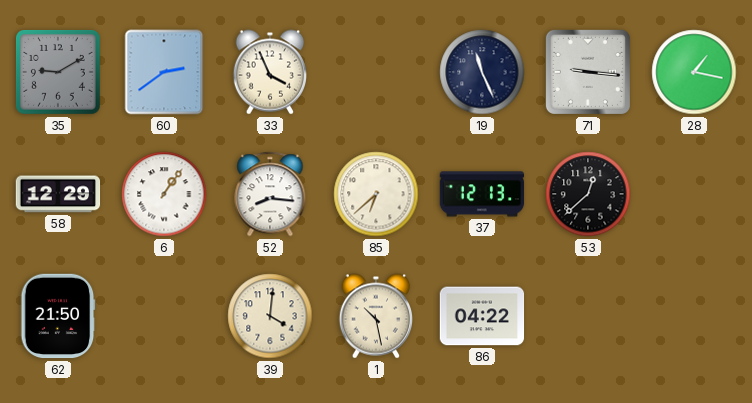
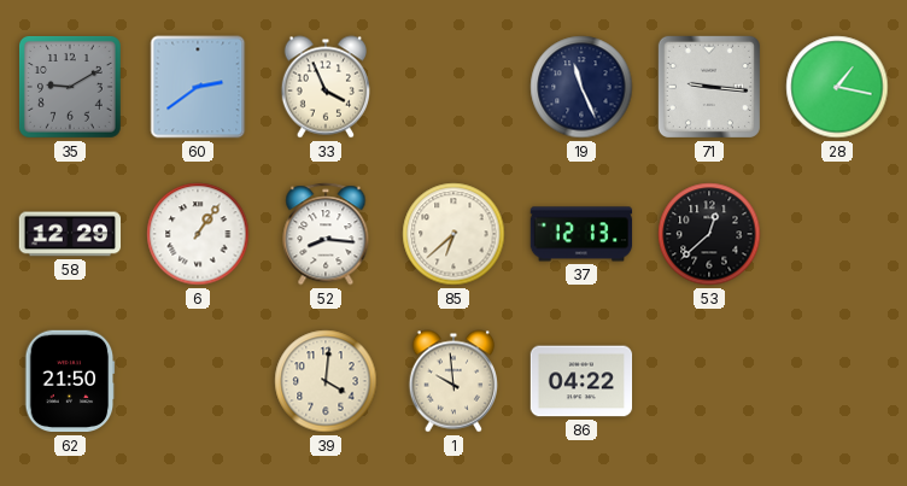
1: 10:28 -> 9:59 (452, 381)
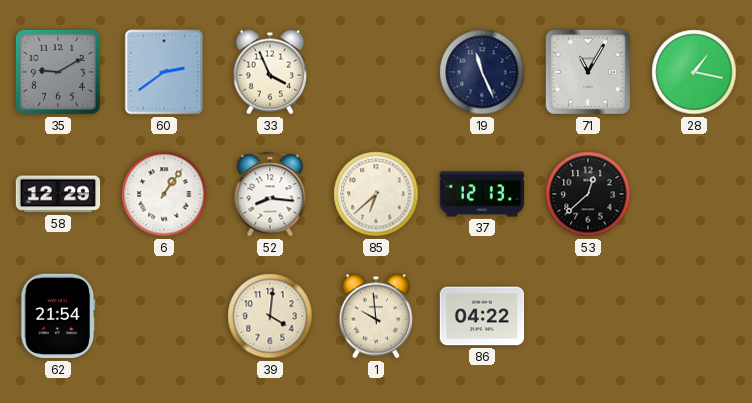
71: 9:16 -> 11:05 (588, 72)
62: 21:50 -> 21:54 (58, 316)
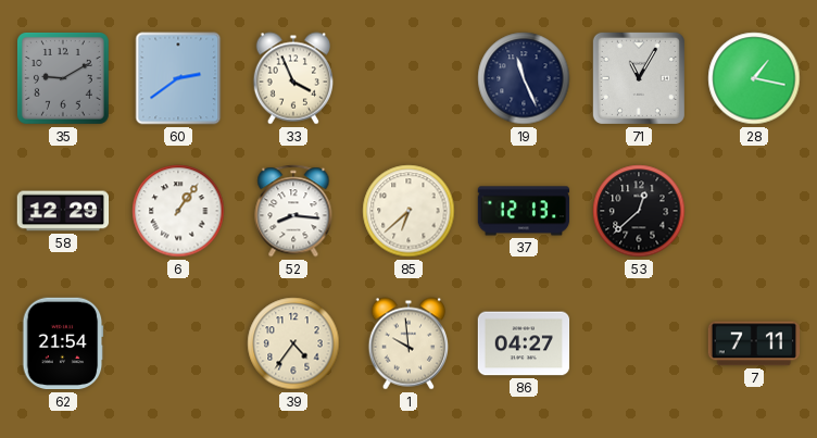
39: 4:01 -> 4:36 (293, 343)
86: 04:22 -> 04:27 (524, 343)
7: none -> 7:11 (754, 343)
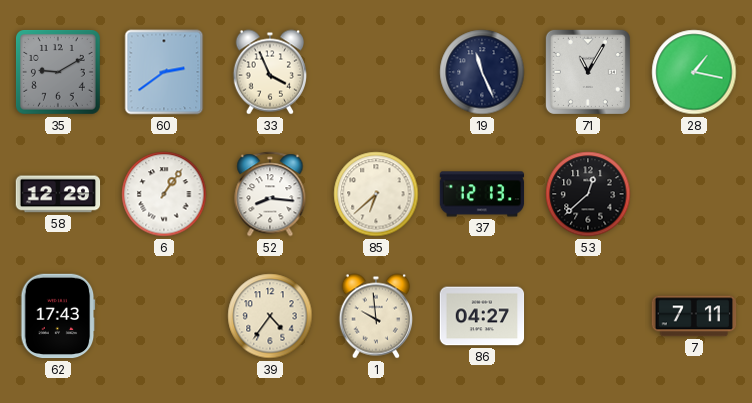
62: 21:54 -> 17:43 (58, 316)
